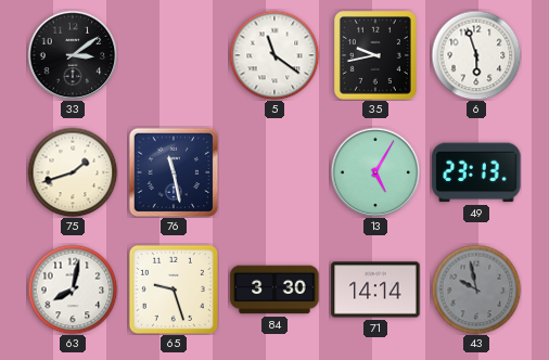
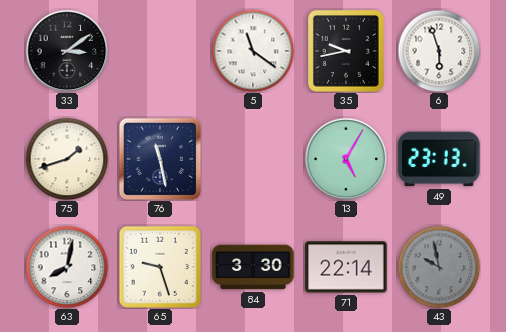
71: 14:14 -> 22:14 (346, 267)
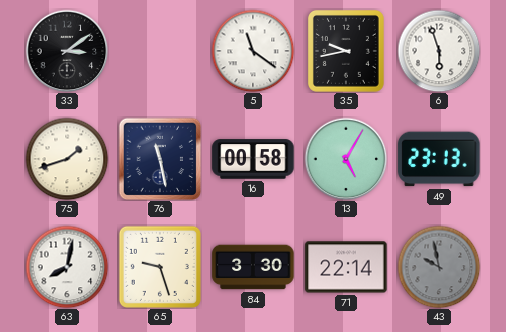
16: none -> 00:58 (253, 159)
